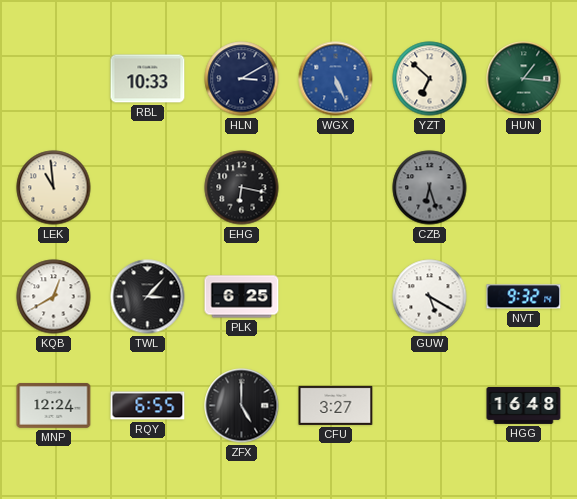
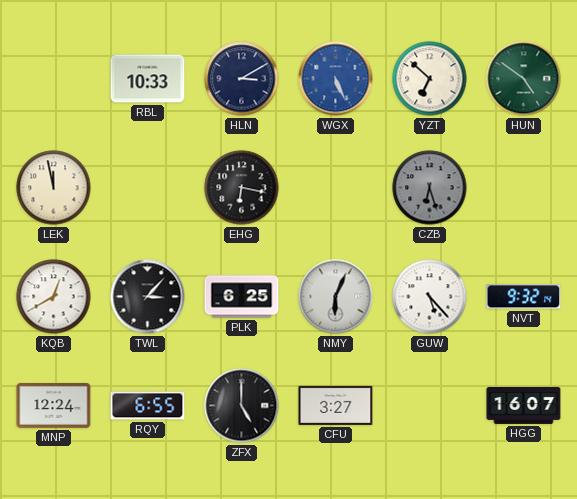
HUN: 1:16 -> 4:51 (524, 79)
LEK: 10:59 -> 11:58 (54, 188)
NMY: none -> 6:04 (336, 297)
GUW: 5:20 -> 5:23 (430, 297)
HGG: 16:48 -> 16:07 (524, 405)
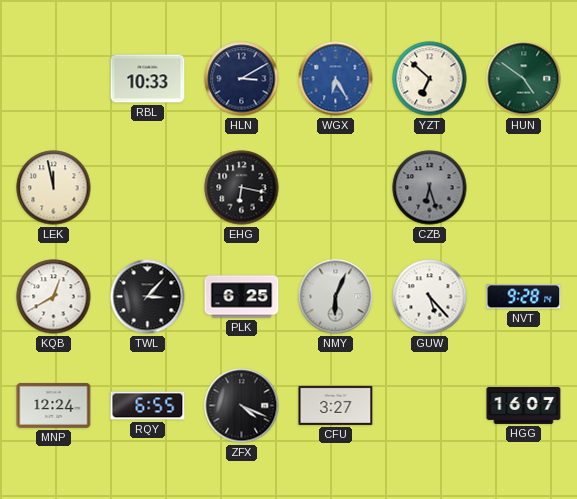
WGX: 5:26 -> 6:25 (336, 79)
NVT: 9:32 -> 9:28 (524, 297)
ZFX: 5:00 -> 4:19 (242, 406)
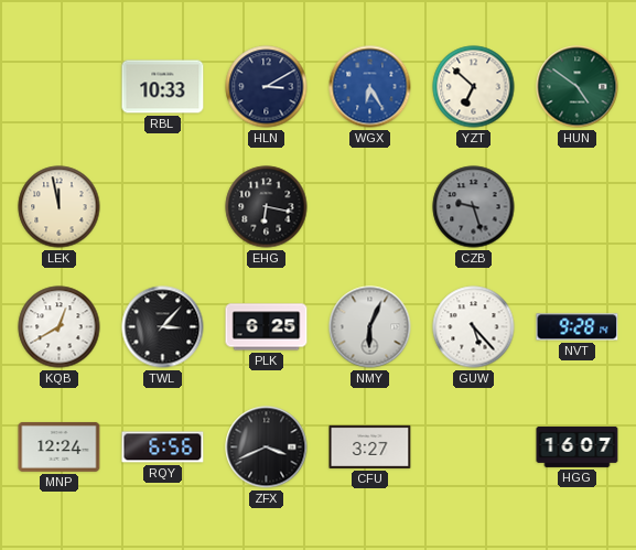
CZB: 6:27 -> 9:27 (474, 207)
RQY: 6:55 -> 6:56 (163, 447)
ZFX: 4:19 -> 3:41 (267, 447)
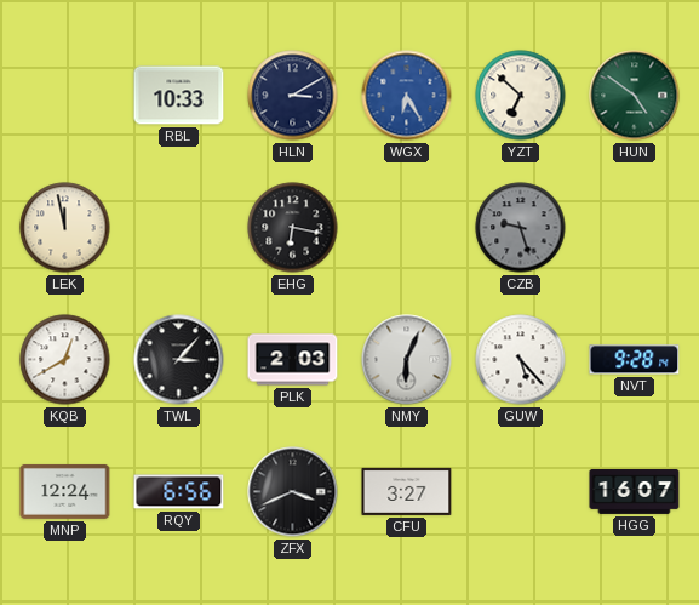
PLK: 6:25 -> 2:03 (293, 360)
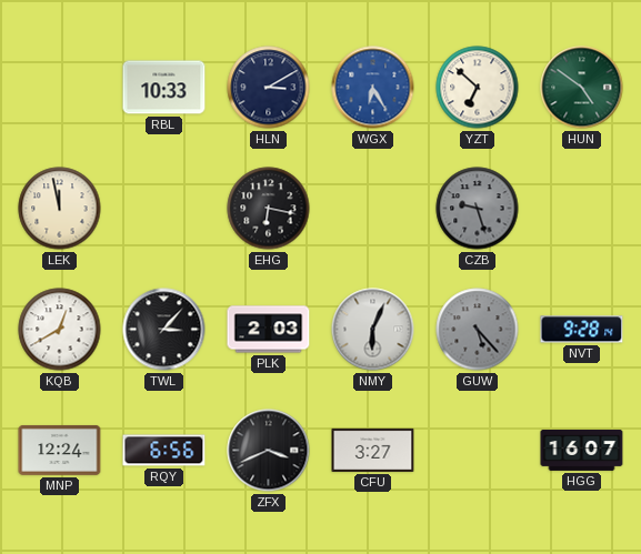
GUW dial: white -> grey (478, 330)
